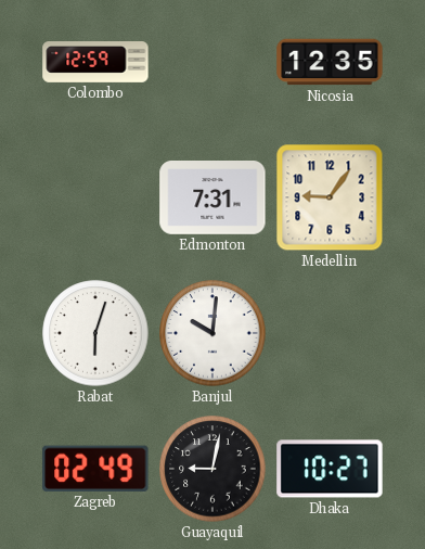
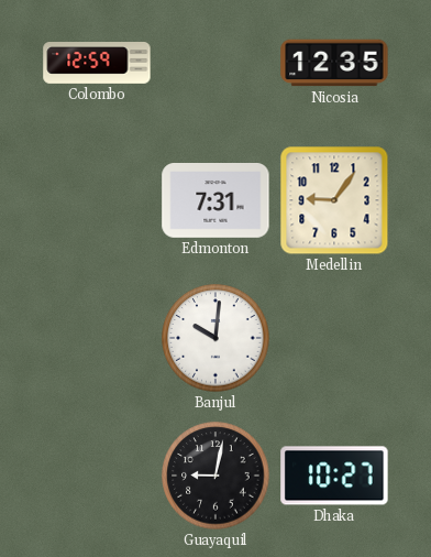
Rabat: 6:03 -> none (95, 333)
Zagreb: 02:49 -> none (95, 469)
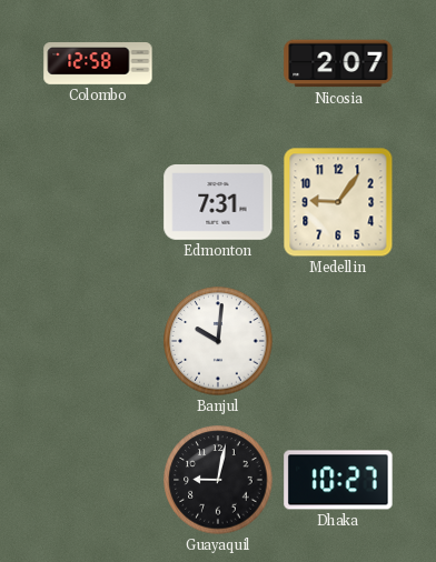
Colombo: 12:59 -> 12:58 (98, 64)
Nicosia: 12:35 -> 2:07 (338, 63)
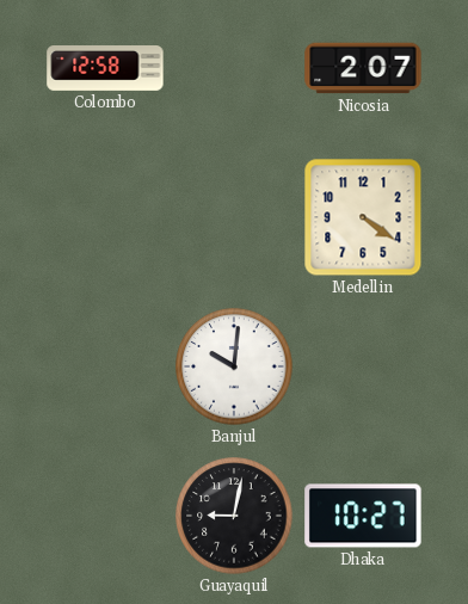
Edmonton: 7:31 -> none (218, 203)
Medellin: 9:06 -> 4:21 (363, 217)
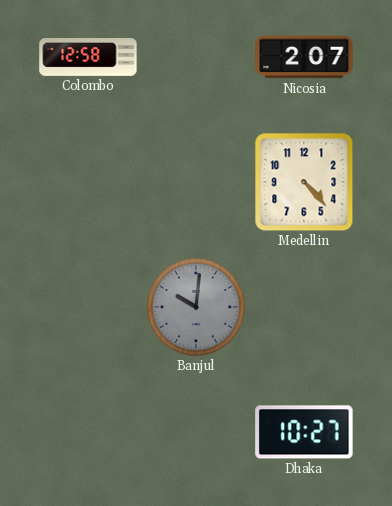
Medellin: 4:21 -> 4:23 (304, 182)
Banjul dial: white -> grey (196, 307)
Guayaquil: 9:02 -> none (234, 516)
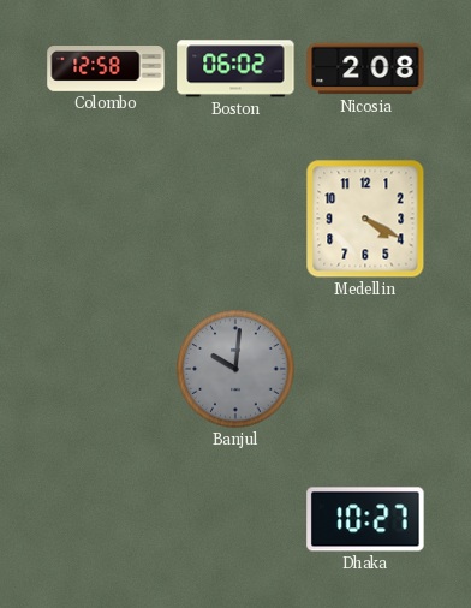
Boston: none -> 06:02 (235, 68)
Nicosia: 2:07 -> 2:08 (365, 68)
Medellin: 4:23 -> 4:20 (365, 219)
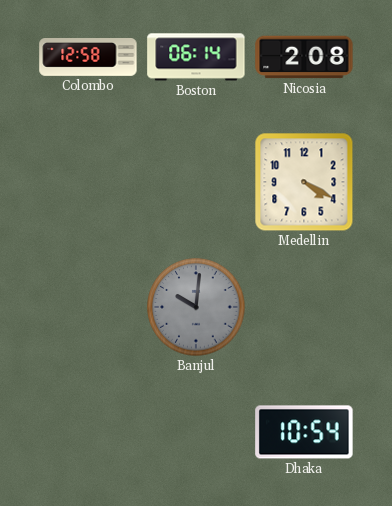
Boston: 06:02 -> 06:14 (196, 57)
Dhaka: 10:27 -> 10:54 (304, 432)
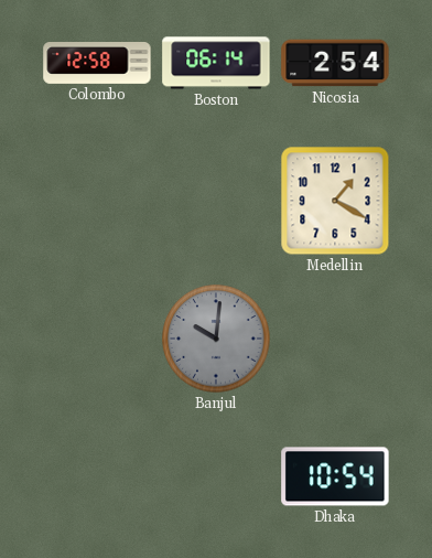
Nicosia: 2:08 -> 2:54 (335, 63)
Medellin: 4:20 -> 1:20 (335, 201)
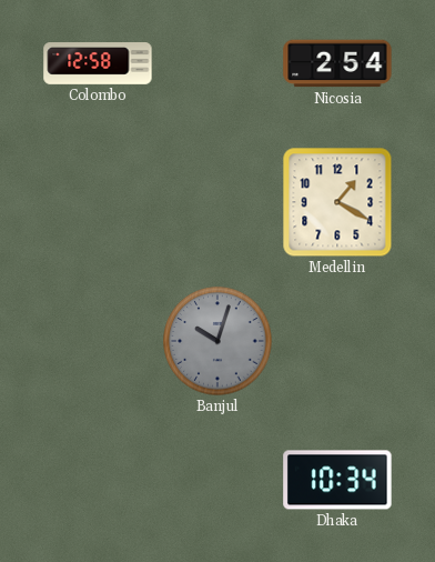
Boston: 06:14 -> none (216, 63)
Banjul: 10:01 -> 10:03 (217, 341)
Dhaka: 10:54 -> 10:34 (337, 480)
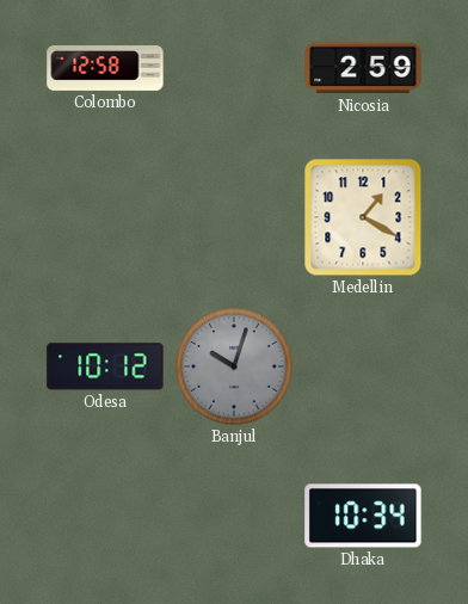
Nicosia: 2:54 -> 2:59 (363, 68)
Odesa: none -> 10:12 (105, 366)
